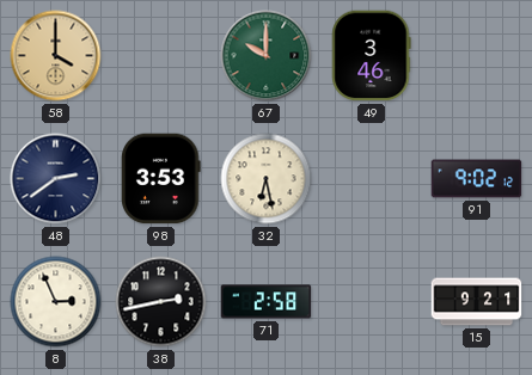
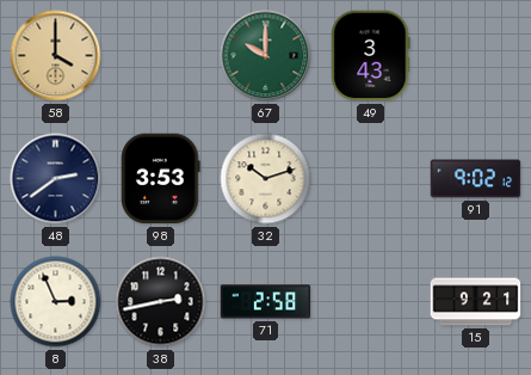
49: 3:46 -> 3:43 (371, 56)
32: 6:28 -> 10:12 (266, 179)
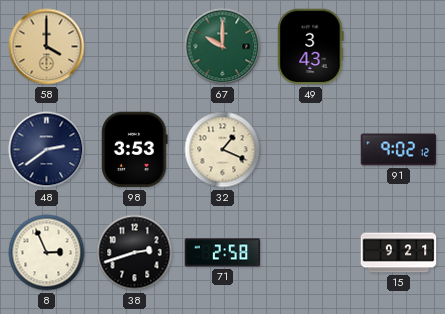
32: 10:12 -> 1:19 (223, 150)
38: 2:43 -> 2:42 (135, 253)
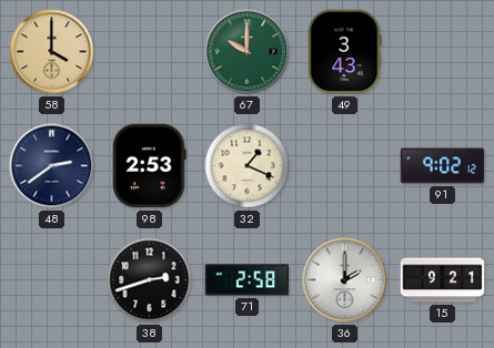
98: 3:53 -> 2:53 (150, 166)
8: 2:56 -> none (47, 253)
36: none -> 2:00 (345, 280)
